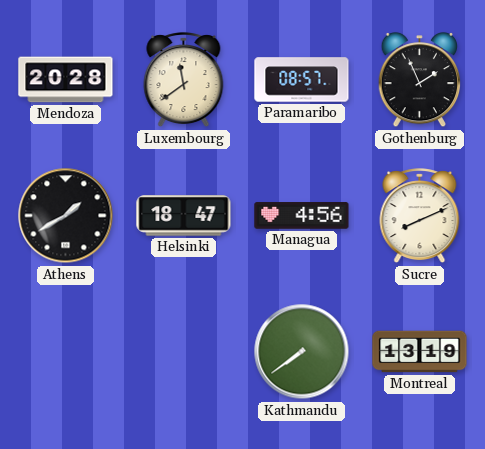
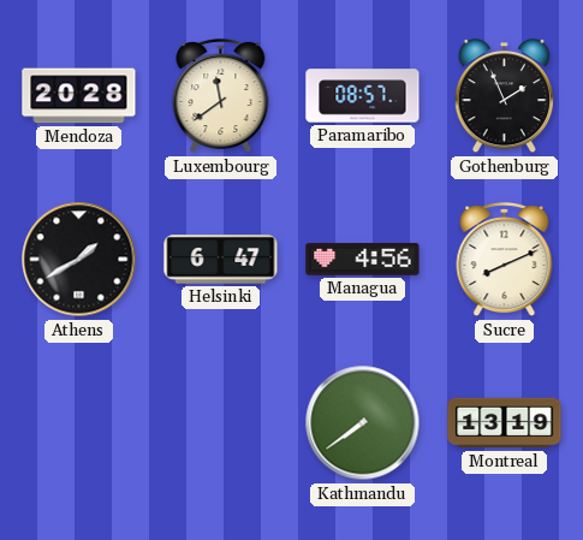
Helsinki: 18:47 -> 6:47 (221, 260)
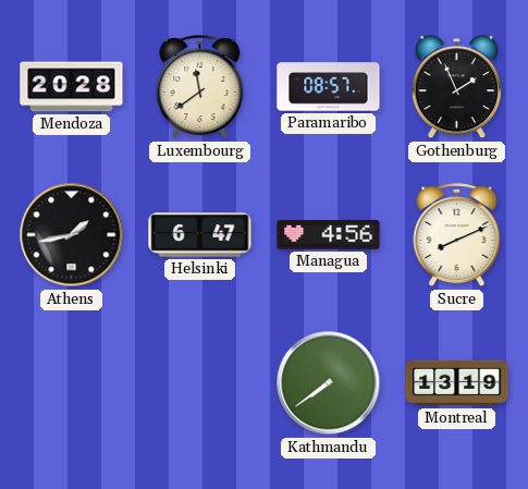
Athens: 1:40 -> 1:43 (72, 235)
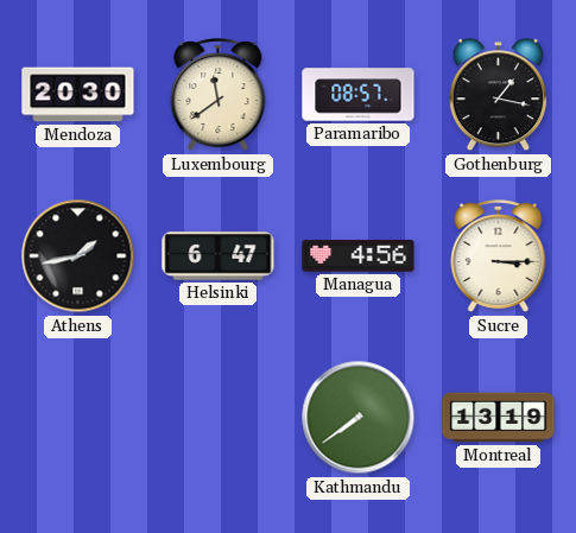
Mendoza: 20:28 -> 20:30 (78, 95)
Gothenburg: 1:56 -> 1:17 (498, 96)
Sucre: 8:11 -> 3:15 (499, 256)
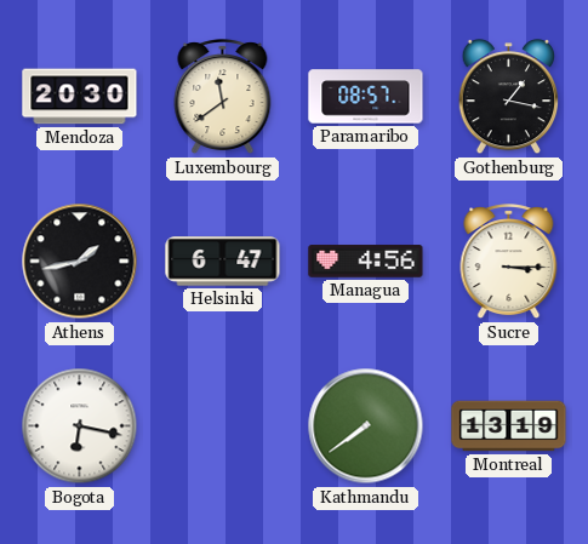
Bogota: none -> 6:17 (80, 426)
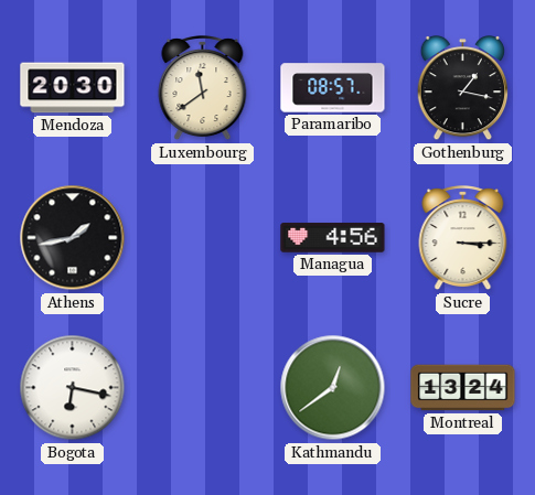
Helsinki: 6:47 -> none (223, 262)
Kathmandu: 7:39 -> 12:39 (333, 388)
Montreal: 13:19 -> 13:24 (463, 388)
